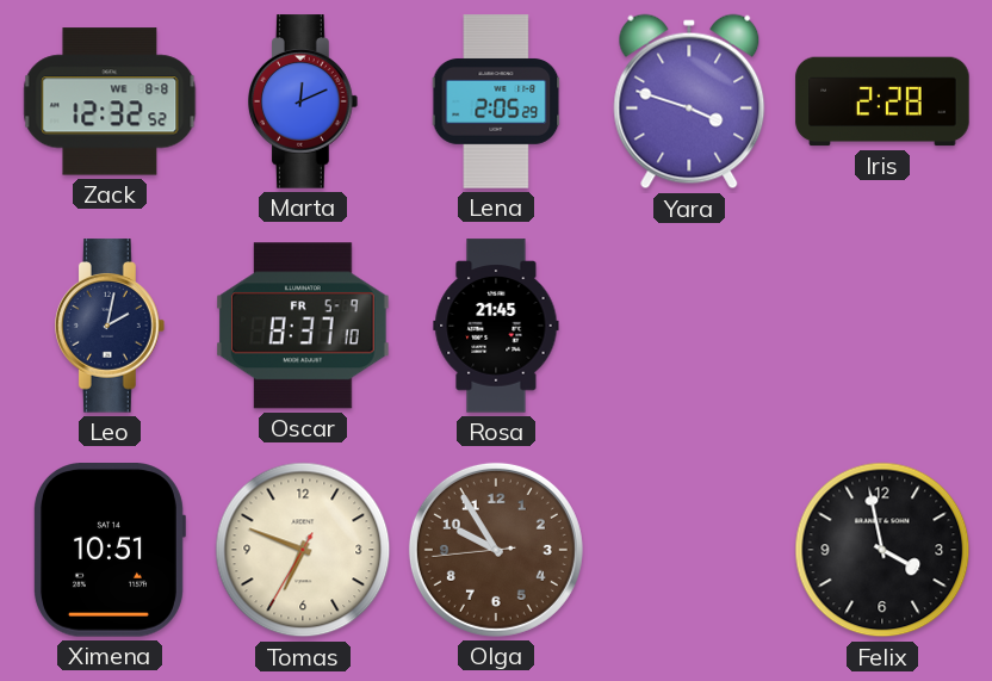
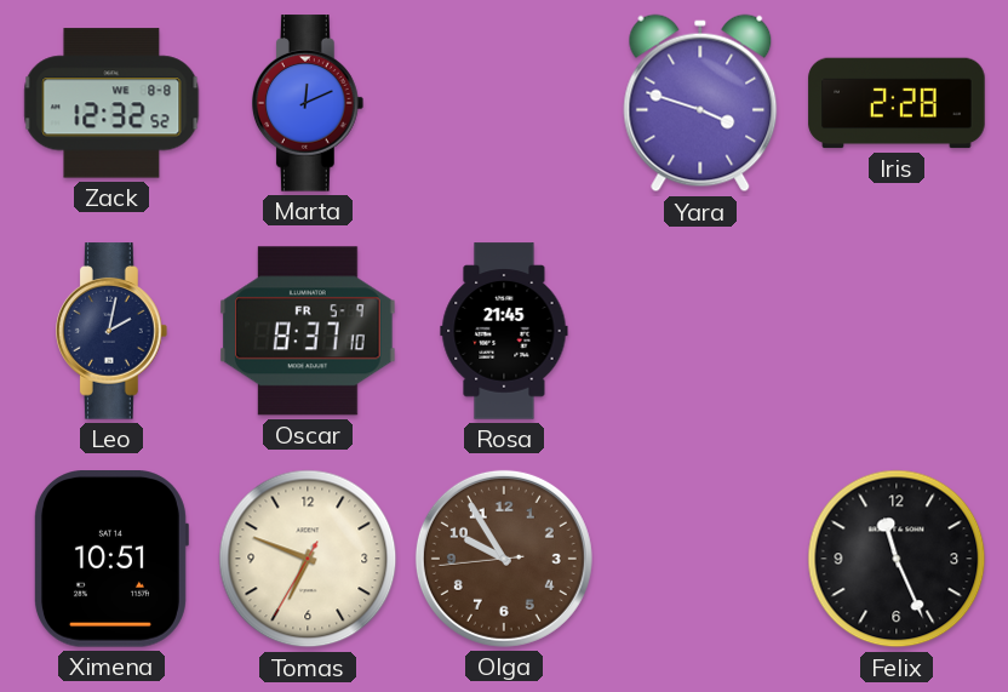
Lena: 2:05 -> none (496, 101)
Felix: 3:58 -> 11:26 (897, 559)
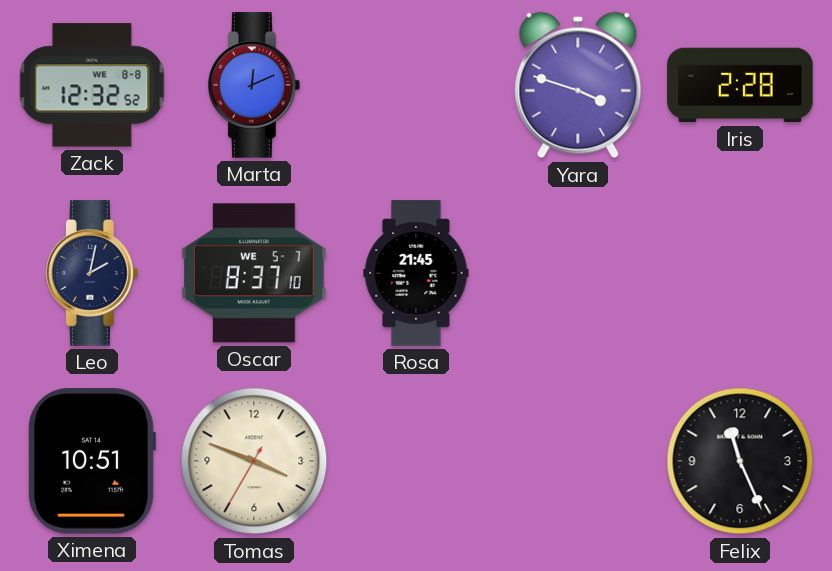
Oscar date: FR 5-9 -> WE 5-7 (255, 273)
Tomas: 6:48 -> 3:48 (254, 461)
Olga: 9:54 -> none (504, 559)
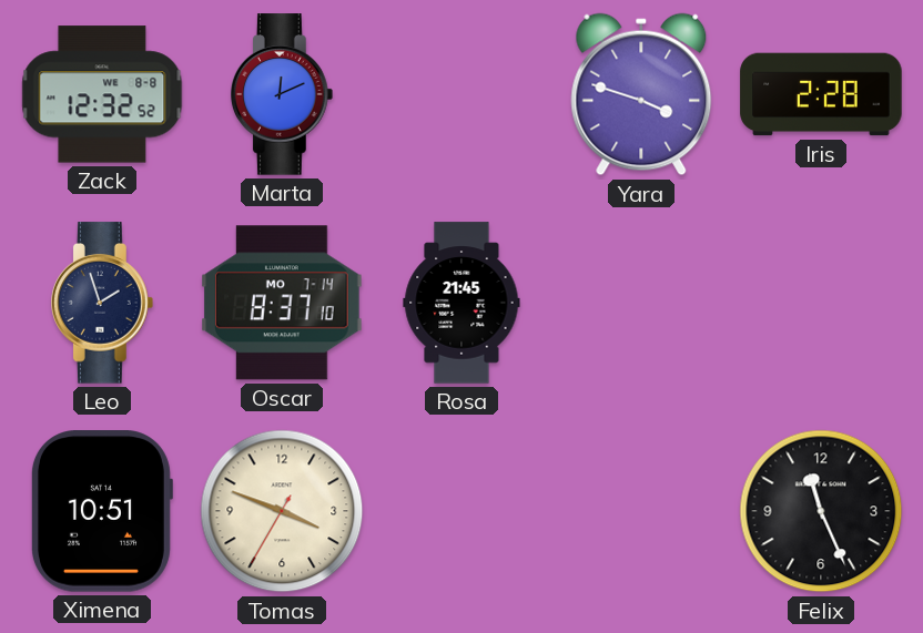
Leo: 2:02 -> 1:57 (103, 303)
Oscar date: WE 5-7 -> MO 7-14 (283, 303)
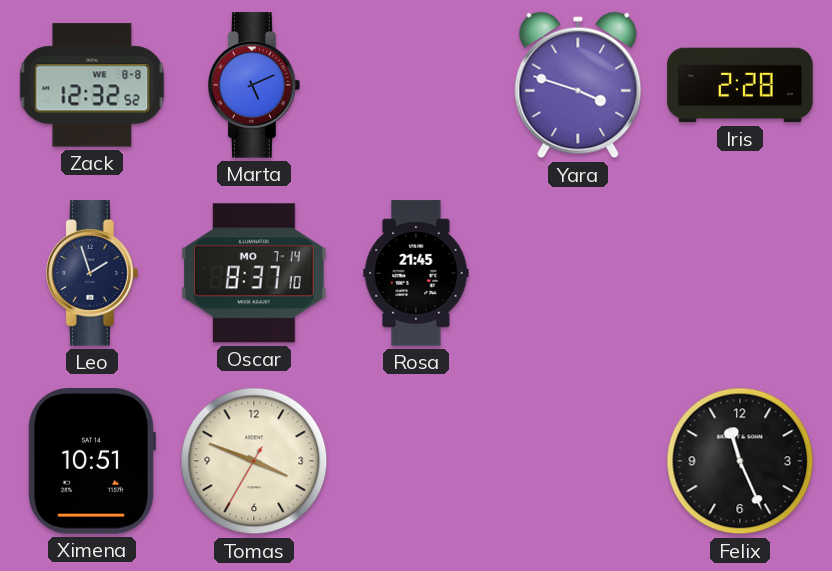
Marta: 12:11 -> 5:11 (255, 85)
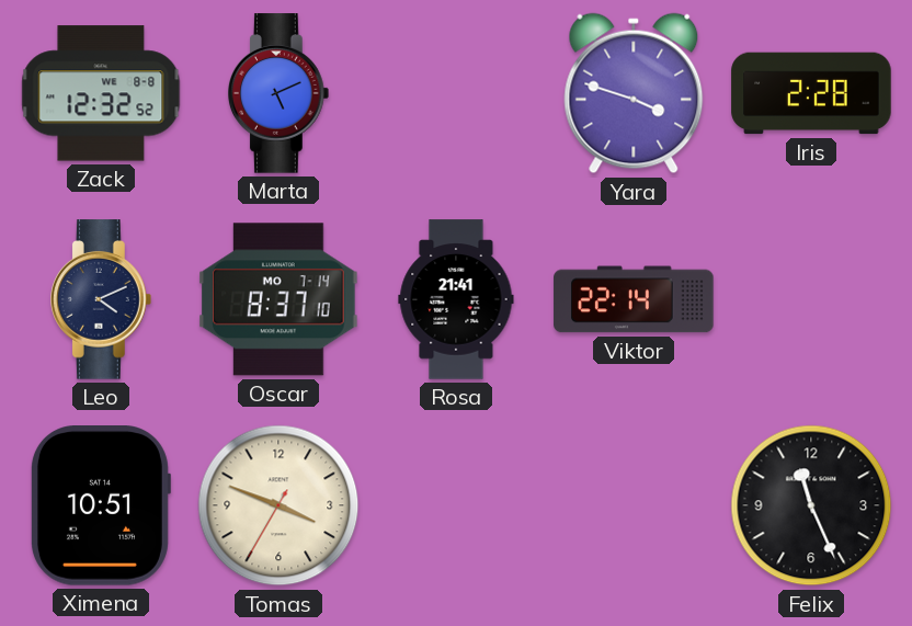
Leo: 1:57 -> 4:11 (102, 299)
Rosa: 21:45 -> 21:41 (456, 299)
Viktor: none -> 22:14 (634, 299)
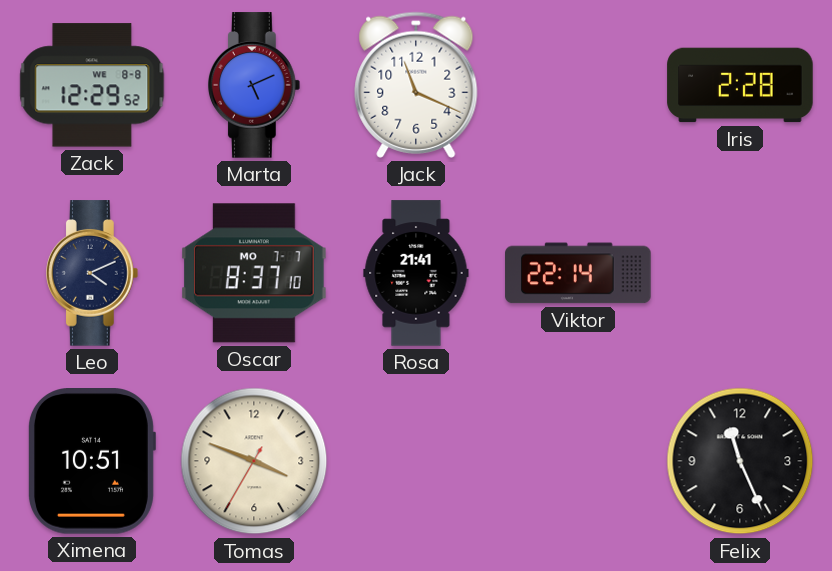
Zack: 12:32 -> 12:29 (92, 85)
Jack: none -> 11:19 (416, 85)
Yara: 3:48 -> none (634, 93)
Oscar date: MO 7-14 -> MO 7-7 (255, 273)
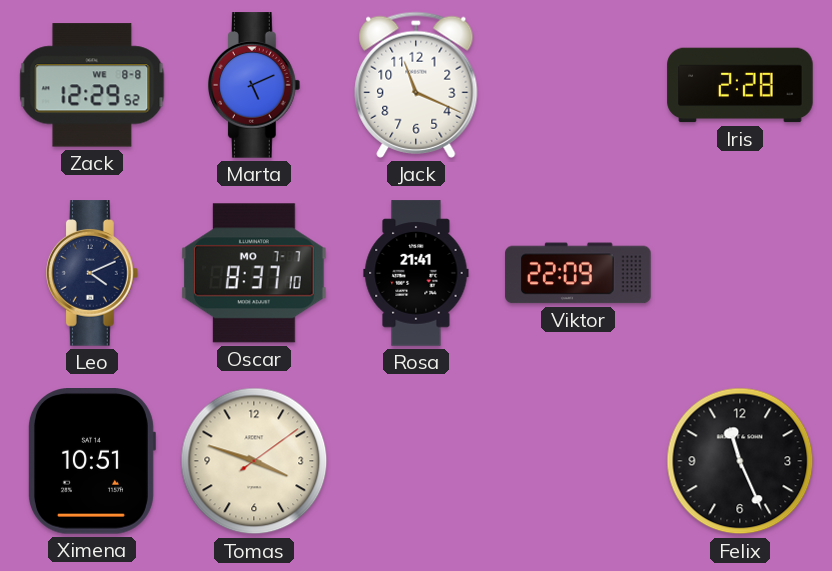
Viktor: 22:14 -> 22:09 (578, 273)
Tomas: 3:48:35 -> 3:48:09 (254, 461)
